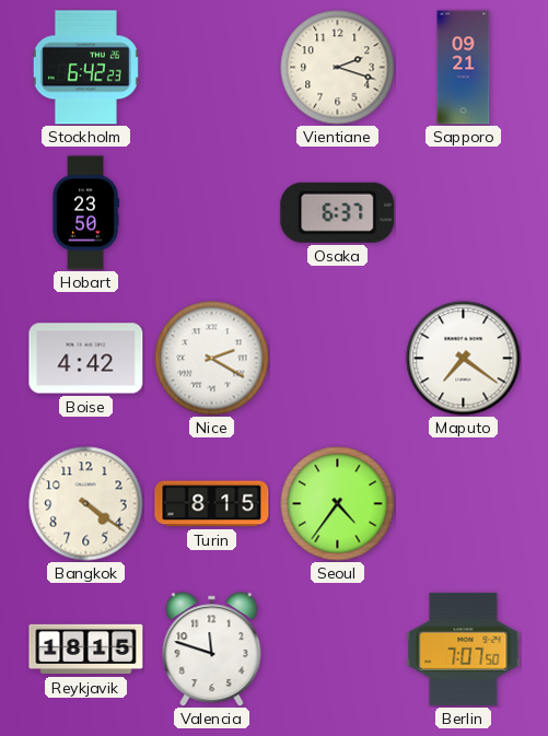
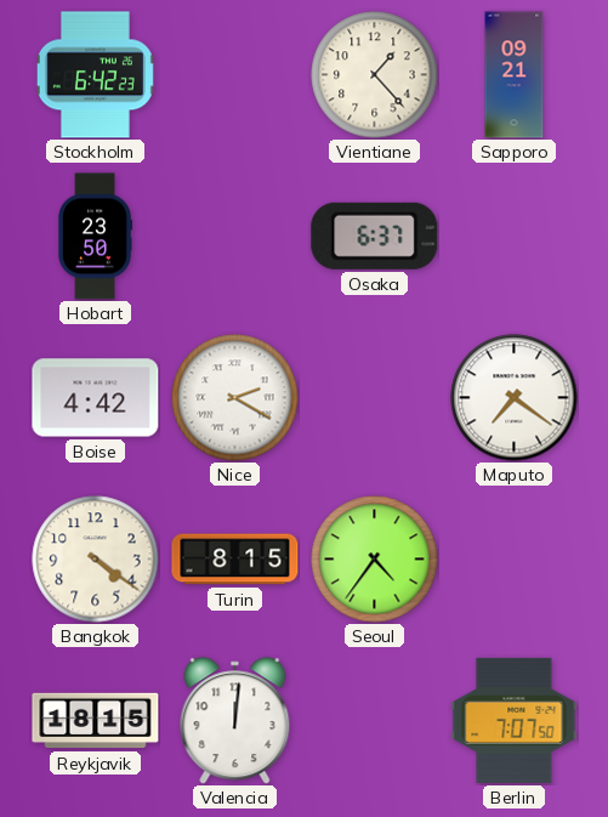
Vientiane: 2:18 -> 1:23 (375, 75)
Valencia: 11:48 -> 12:01 (235, 721)
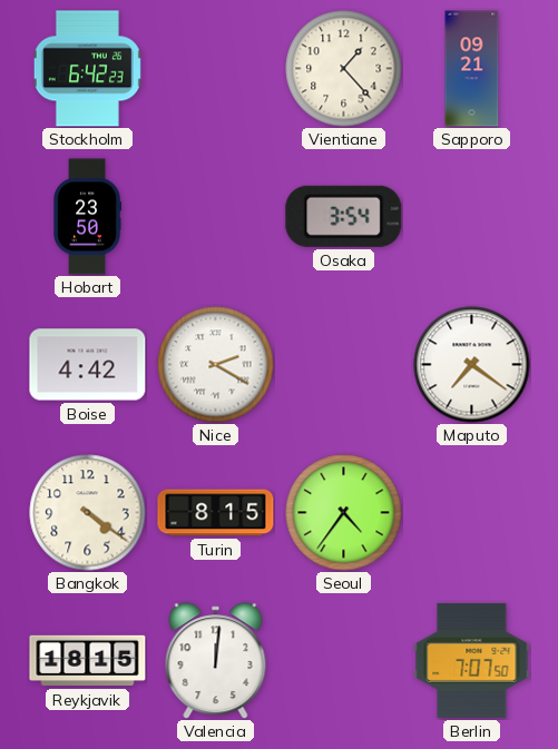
Osaka: 6:37 -> 3:54 (344, 216)
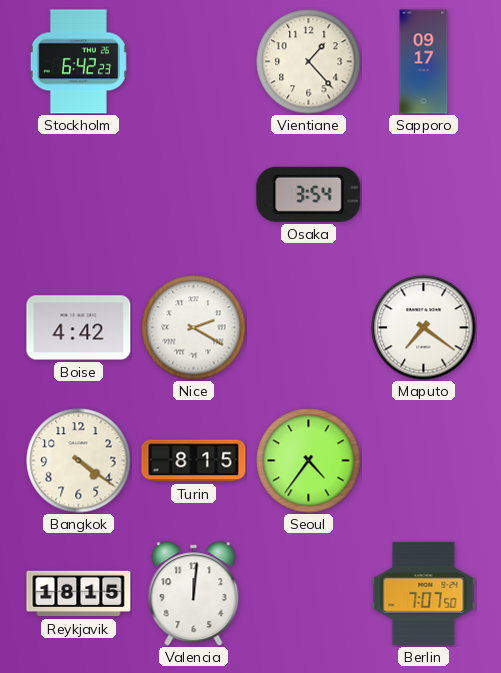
Sapporo: 09:21 -> 09:17 (424, 62)
Hobart: 23:50 -> none (87, 217)
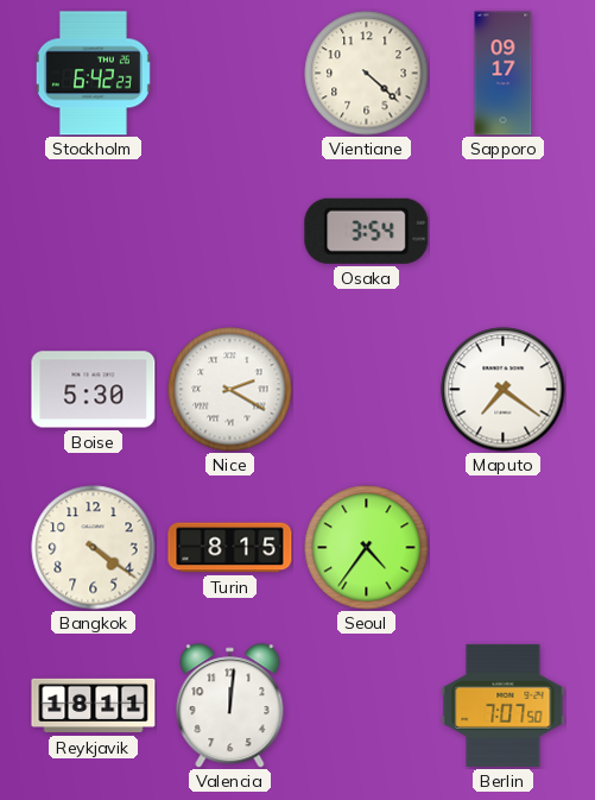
Vientiane: 1:23 -> 4:22 (367, 74)
Boise: 4:42 -> 5:30 (94, 390)
Reykjavik: 18:15 -> 18:11 (94, 706)
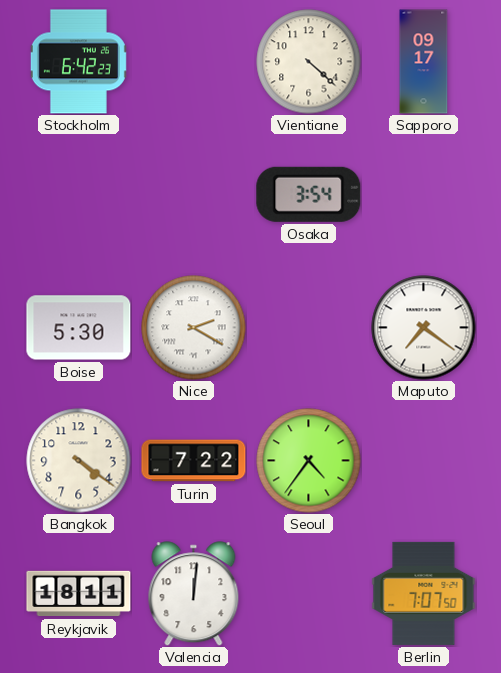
Turin: 8:15 -> 7:22 (194, 461)
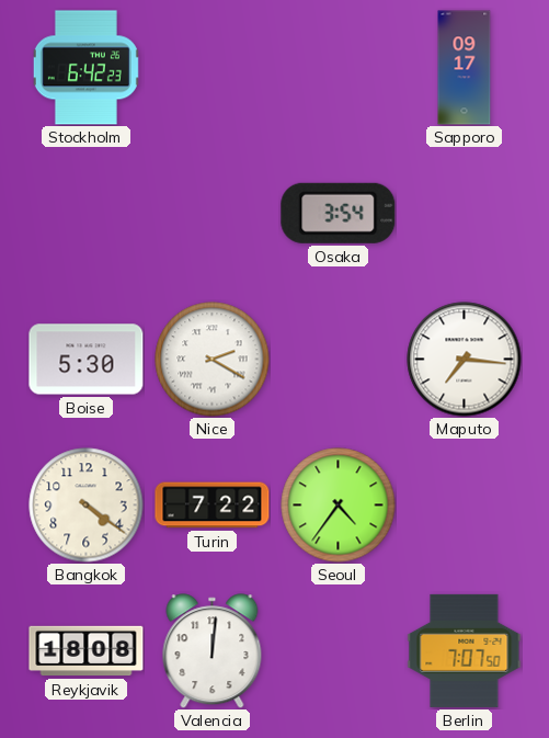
Vientiane: 4:22 -> none (309, 62)
Maputo: 7:21 -> 7:16 (465, 360)
Reykjavik: 18:11 -> 18:08 (87, 651)
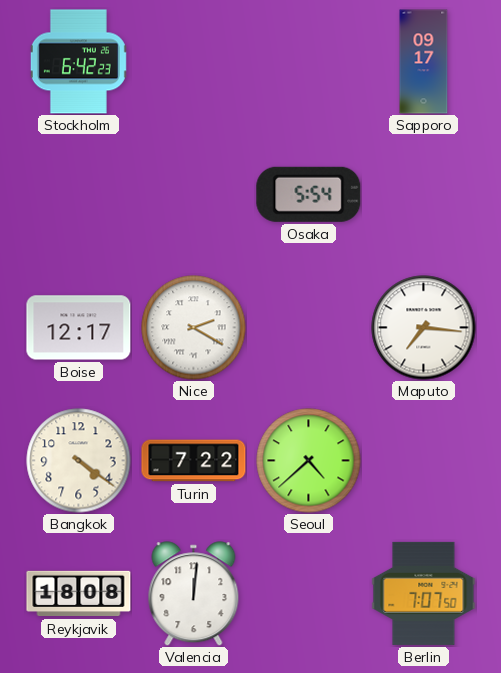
Osaka: 3:54 -> 5:54 (309, 194)
Boise: 5:30 -> 12:17 (79, 328)
Seoul: 4:36 -> 4:38 (309, 461)
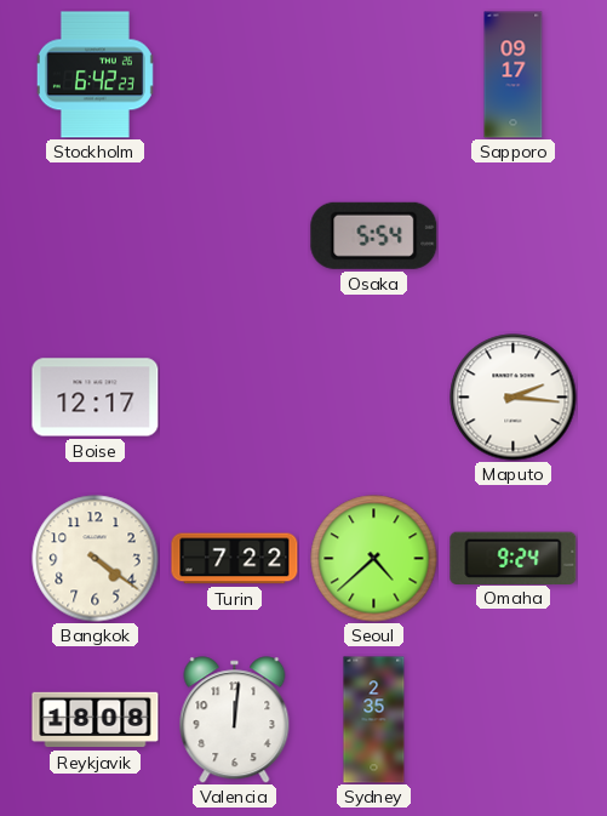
Nice: 2:20 -> none (194, 328)
Maputo: 7:16 -> 2:16 (514, 398)
Omaha: none -> 9:24 (514, 558)
Sydney: none -> 2:35 (374, 720)
Berlin: 7:07 -> none (424, 593)
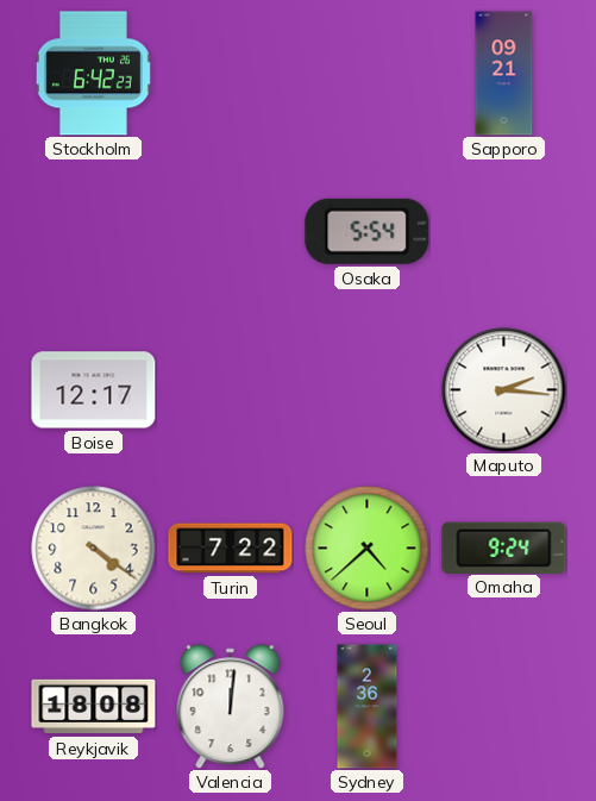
Sapporo: 09:17 -> 09:21 (504, 74)
Sydney: 2:35 -> 2:36 (368, 707)
